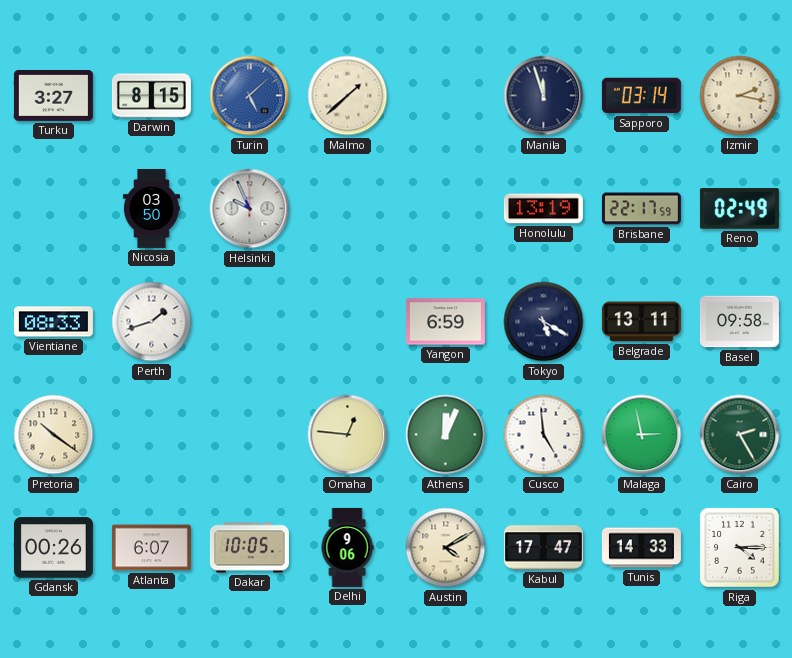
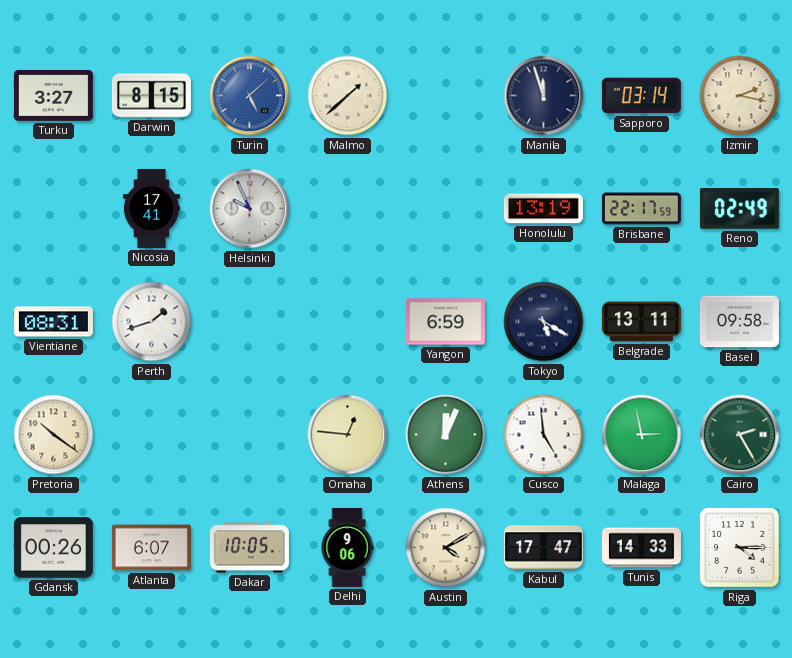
Nicosia: 03:50 -> 17:41 (151, 208)
Vientiane: 08:33 -> 08:31 (53, 322)
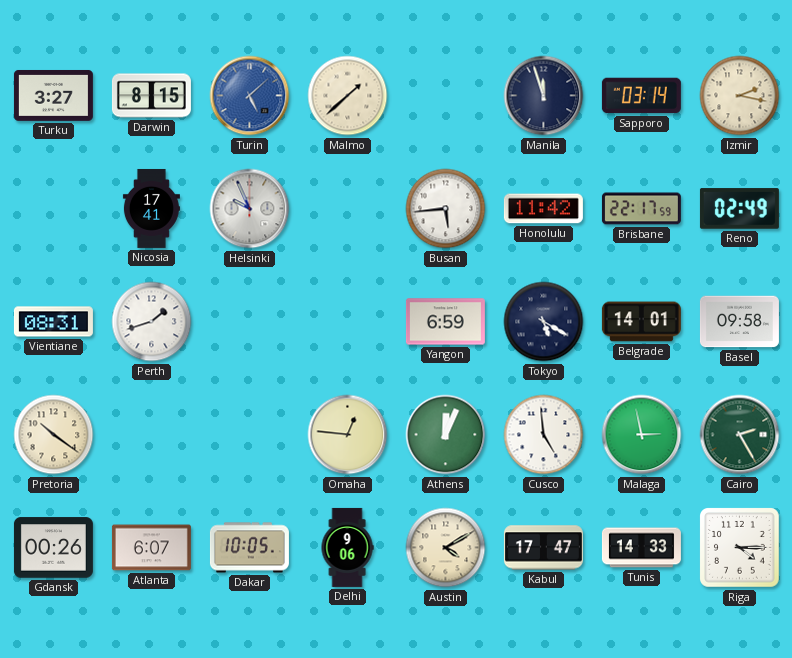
Busan: none -> 5:44 (446, 209)
Honolulu: 13:19 -> 11:42 (543, 209)
Belgrade: 13:11 -> 14:01 (641, 322)
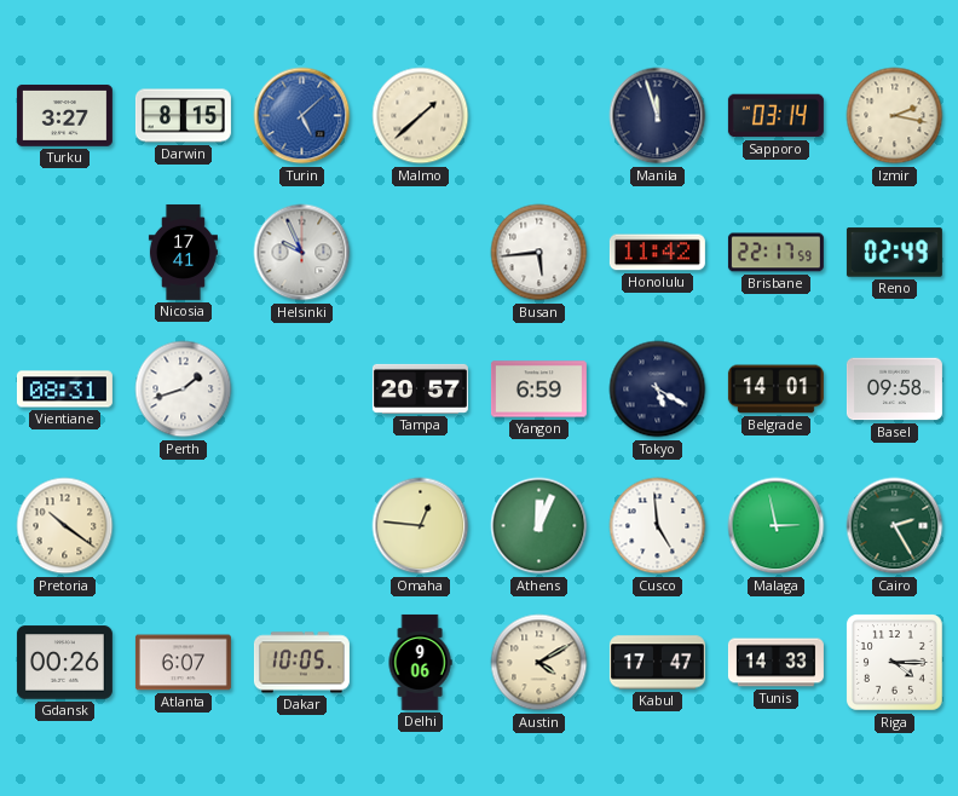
Tampa: none -> 20:57 (420, 388)
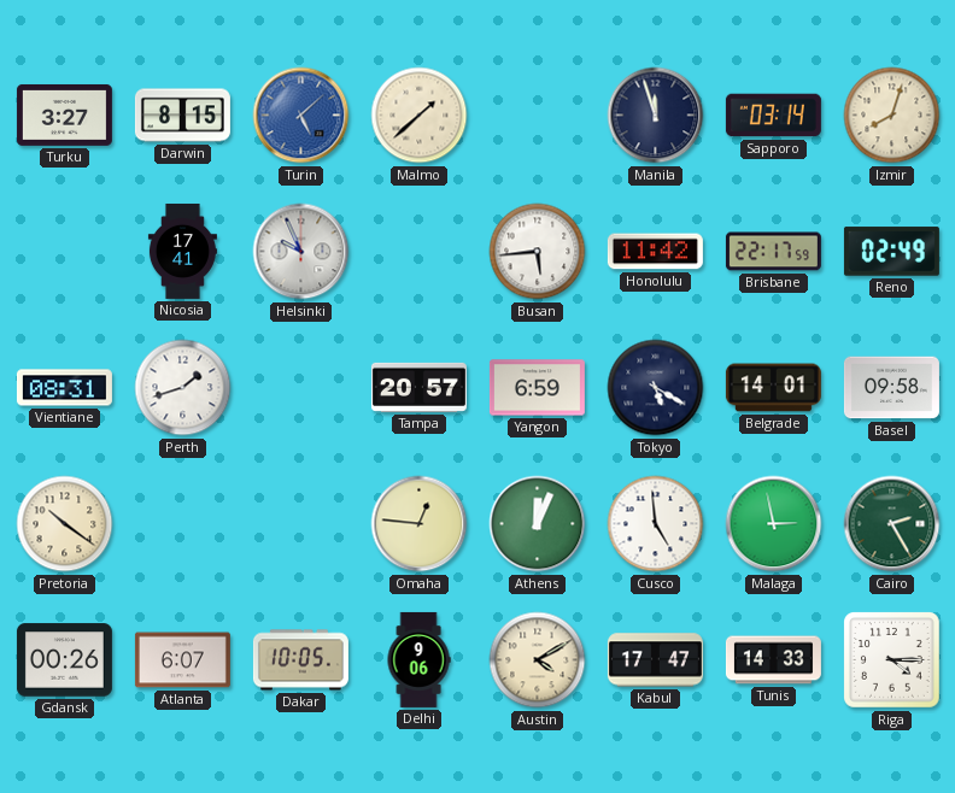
Izmir: 2:17 -> 8:03 (892, 116)
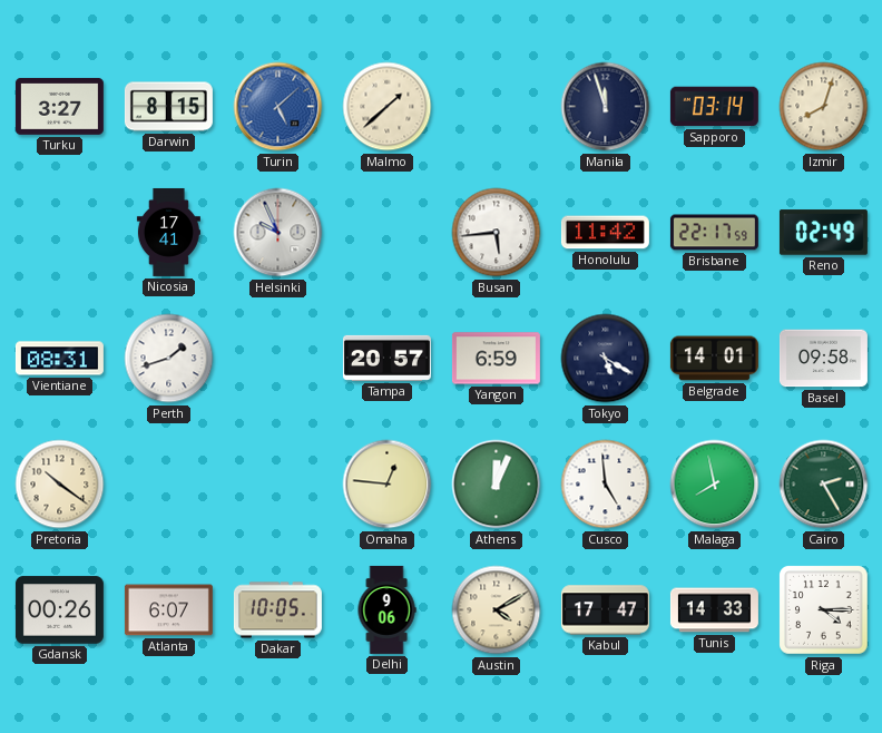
Malaga: 2:58 -> 7:58 (715, 485)
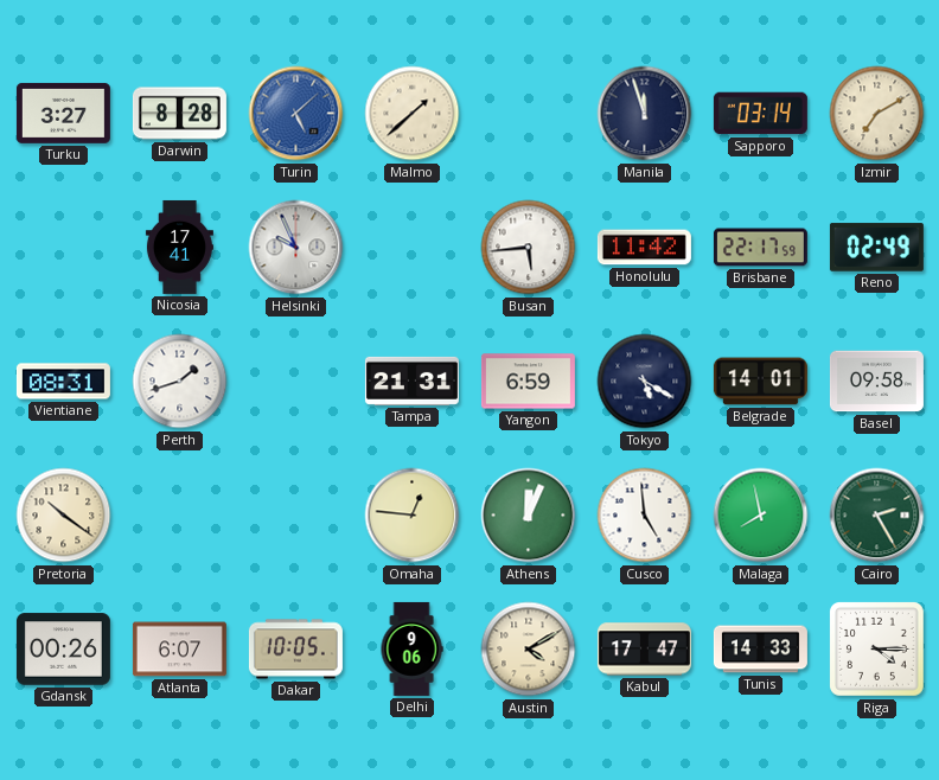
Darwin: 8:15 -> 8:28 (179, 114)
Izmir: 8:03 -> 7:10 (877, 114)
Tampa: 20:57 -> 21:31 (411, 381)
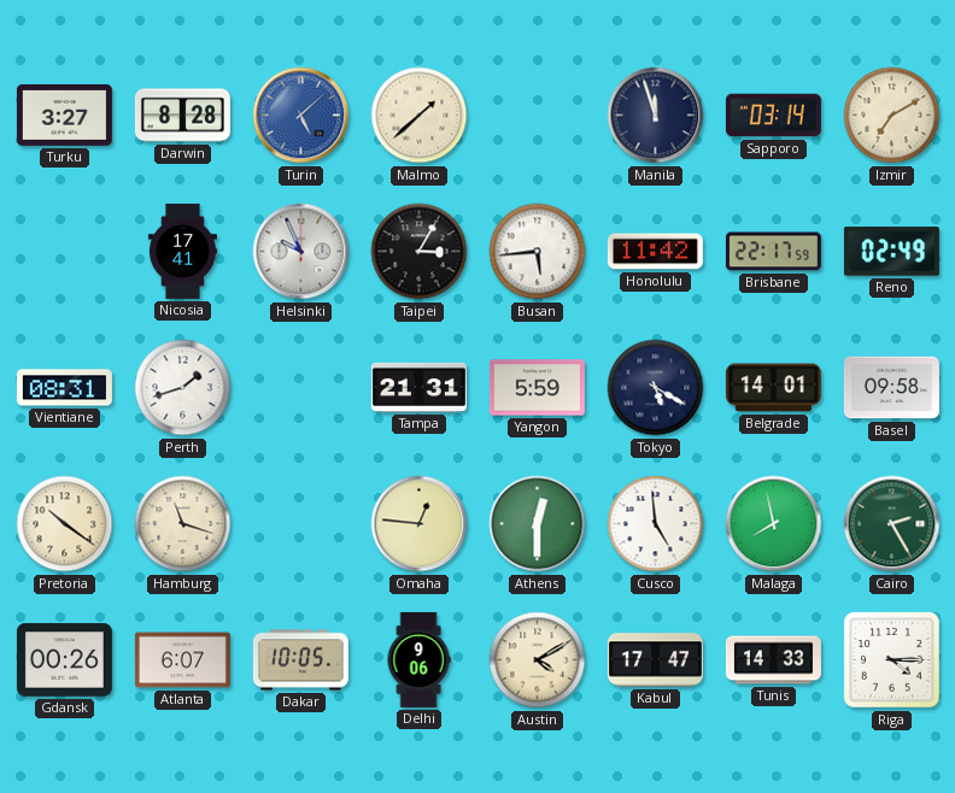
Taipei: none -> 3:05 (420, 252)
Yangon: 6:59 -> 5:59 (537, 388)
Hamburg: none -> 11:18 (183, 524)
Athens: 12:04 -> 12:30 (538, 524)
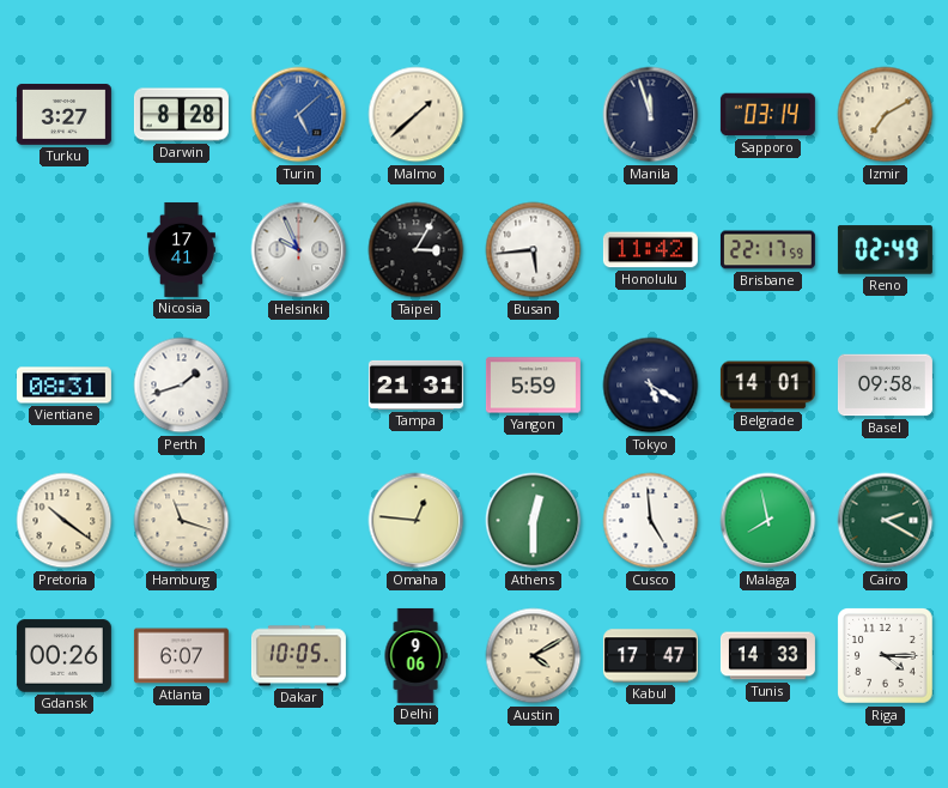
Cairo: 2:25 -> 2:20 (886, 521)
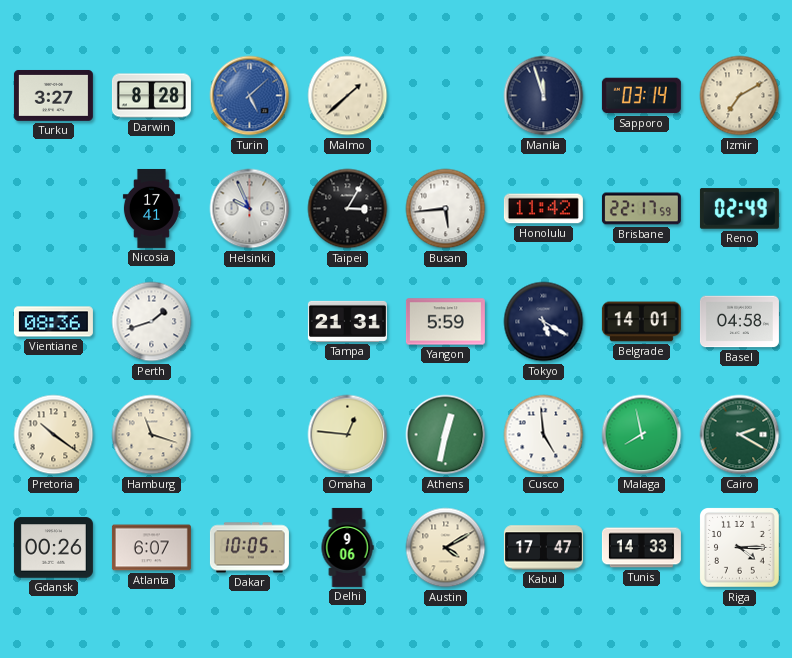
Vientiane: 08:31 -> 08:36 (53, 322)
Basel: 09:58 -> 04:58 (739, 322)
Athens: 12:30 -> 12:32 (446, 435)
